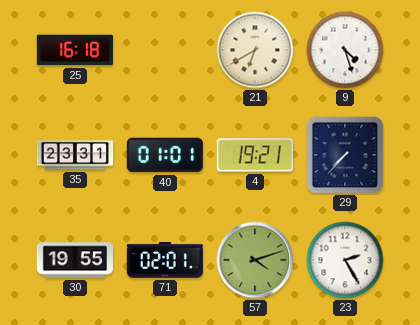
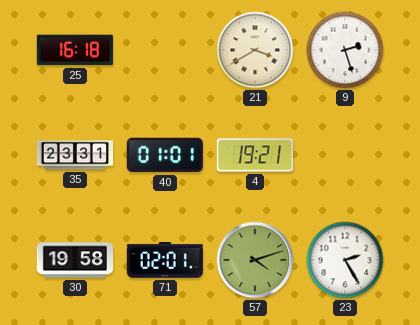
21: 6:40 -> 3:40 (255, 50)
9: 4:27 -> 2:27 (345, 50)
29: 7:37 -> none (345, 155)
30: 19:55 -> 19:58 (74, 260)
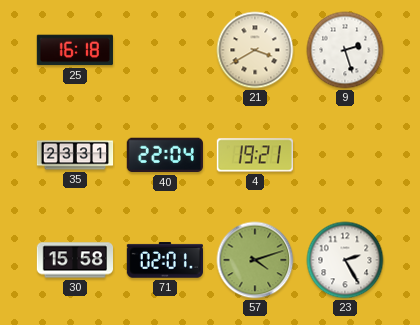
40: 01:01 -> 22:04 (165, 155)
30: 19:58 -> 15:58 (74, 260)
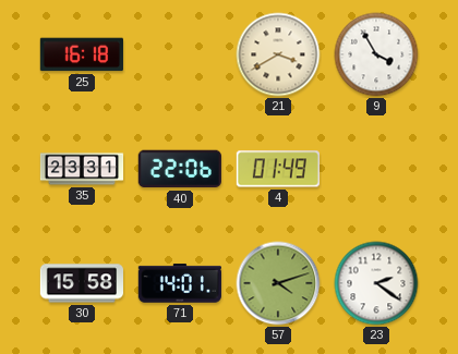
9: 2:27 -> 3:55 (376, 54)
40: 22:04 -> 22:06 (180, 169)
4: 19:21 -> 01:49 (278, 169)
71: 02:01 -> 14:01 (180, 283)
23: 2:25 -> 2:21 (376, 283)
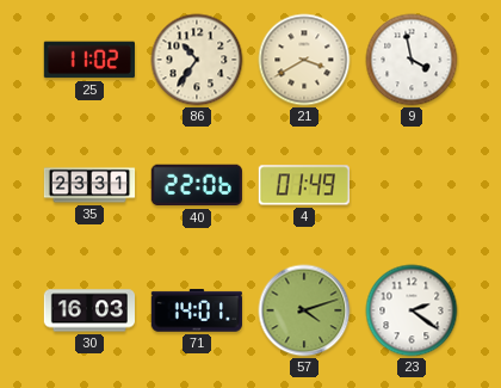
25: 16:18 -> 11:02 (89, 60)
86: none -> 10:36 (197, 60)
9: 3:55 -> 3:58 (412, 60)
30: 15:58 -> 16:03 (88, 310)
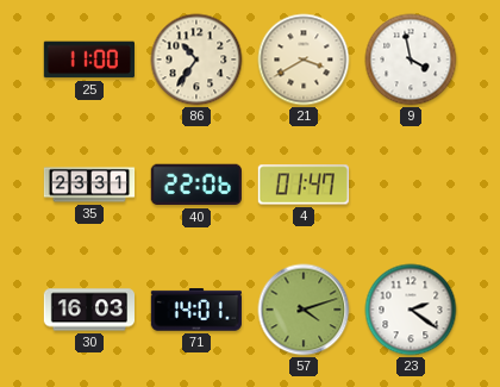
25: 11:02 -> 11:00 (89, 60)
4: 01:49 -> 01:47 (304, 185)
